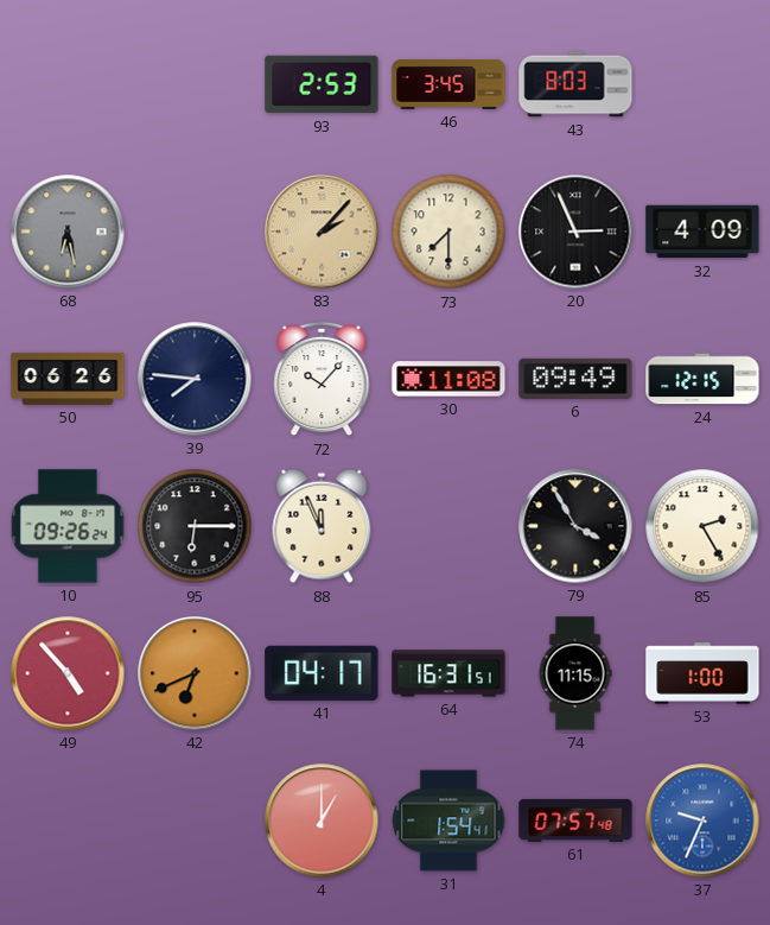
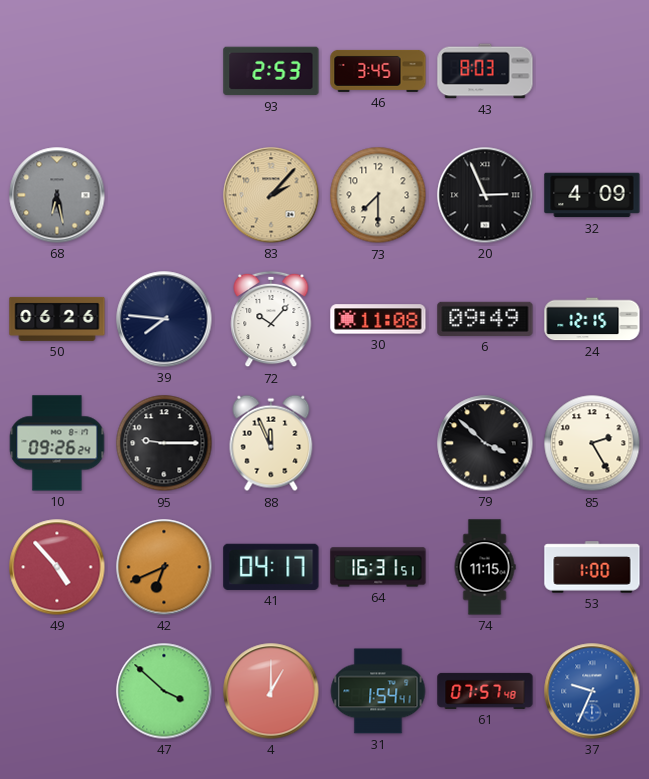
95: 6:15 -> 9:15 (164, 443)
79: 3:55 -> 3:52 (485, 443)
47: none -> 3:52 (164, 691)
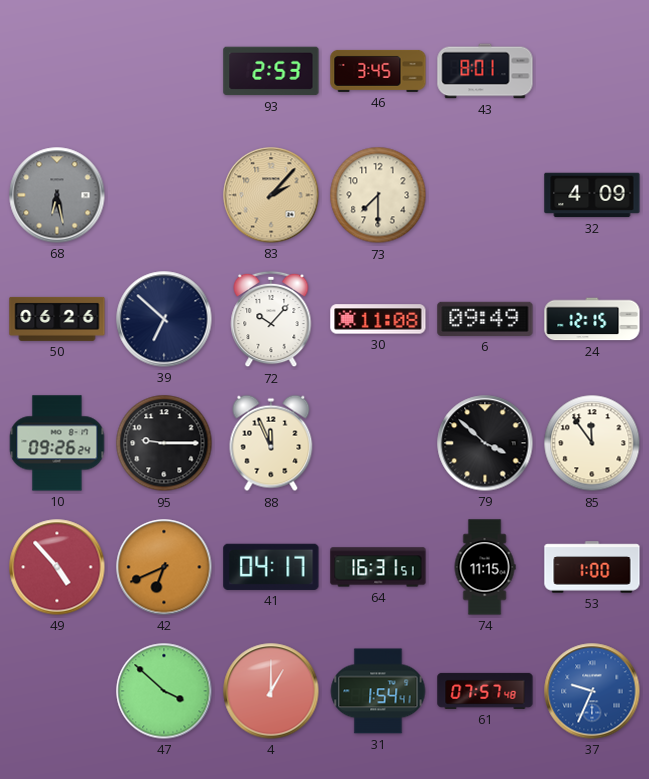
43: 8:03 -> 8:01 (485, 71)
20: 2:56 -> none (485, 195)
39: 7:46 -> 6:52 (164, 319)
85: 2:25 -> 11:54 (592, 443)
